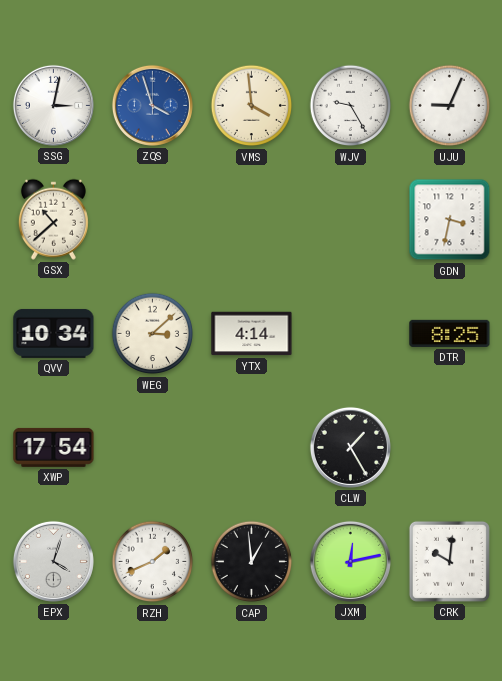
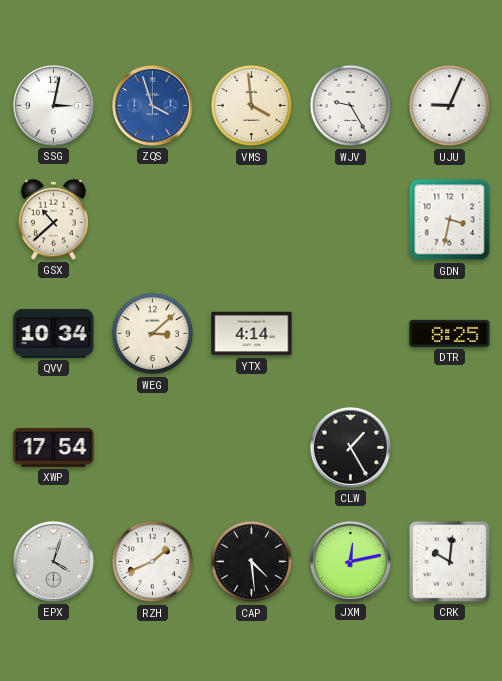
CAP: 12:59 -> 4:29 (252, 562)
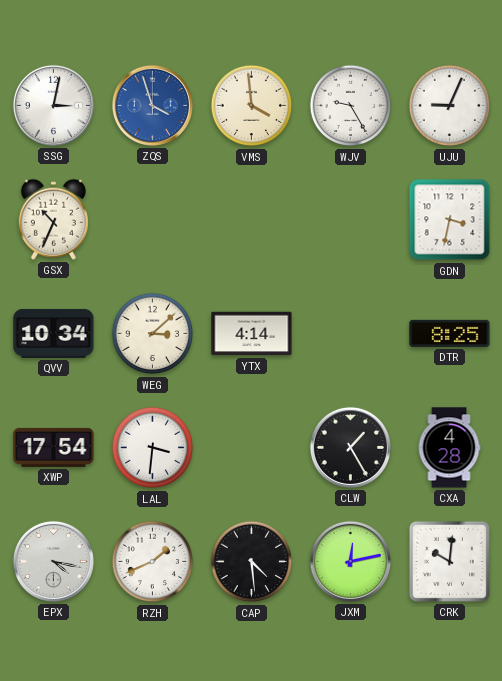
GSX: 10:38 -> 10:34 (53, 219)
LAL: none -> 3:31 (153, 448)
CXA: none -> 4:28 (449, 448)
EPX: 4:03 -> 4:17 (53, 561)
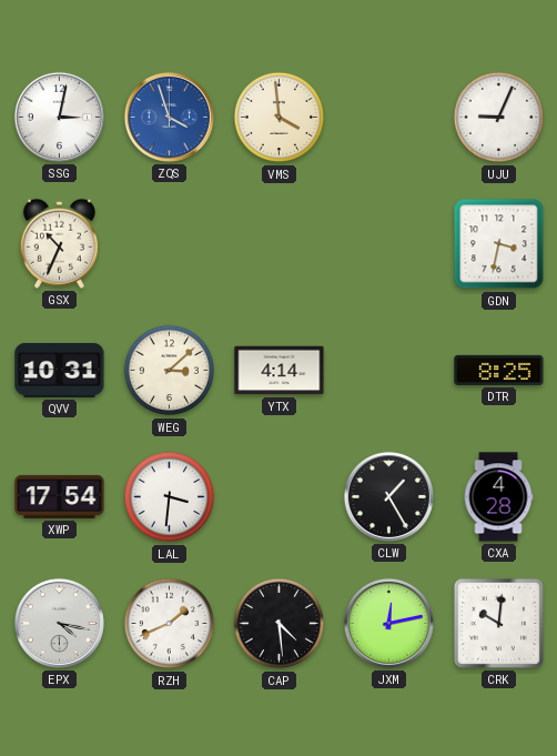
WJV: 9:25 -> none (351, 106)
QVV: 10:34 -> 10:31 (60, 370)
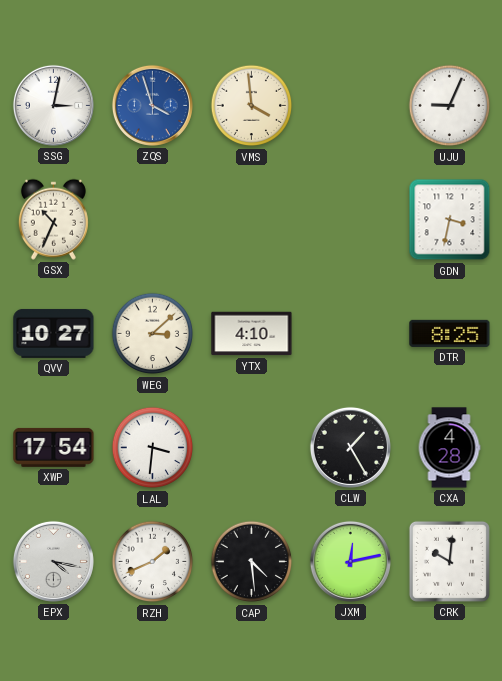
QVV: 10:31 -> 10:27 (54, 333)
YTX: 4:14 -> 4:10 (252, 334)
